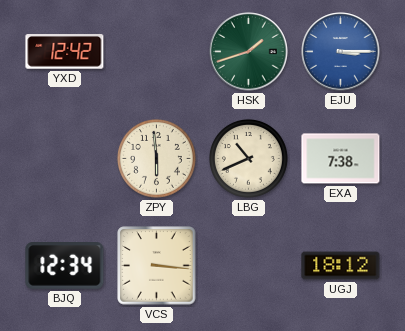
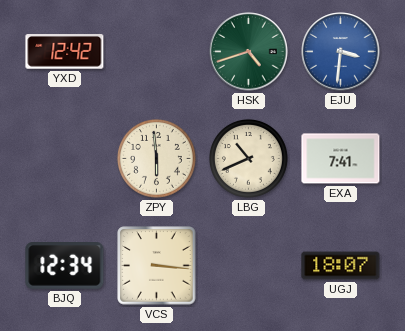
HSK: 1:42 -> 4:42 (249, 52)
EJU: 3:15 -> 3:31 (341, 52)
EXA: 7:38 -> 7:41 (341, 159)
UGJ: 18:12 -> 18:07 (341, 266)
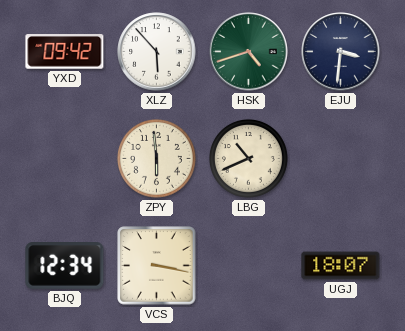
YXD: 12:42 -> 09:42 (65, 52)
XLZ: none -> 5:53 (157, 52)
EJU dial: blue -> navy (341, 52)
EXA: 7:41 -> none (341, 159)
VCS: 3:16 -> 3:17 (157, 266)
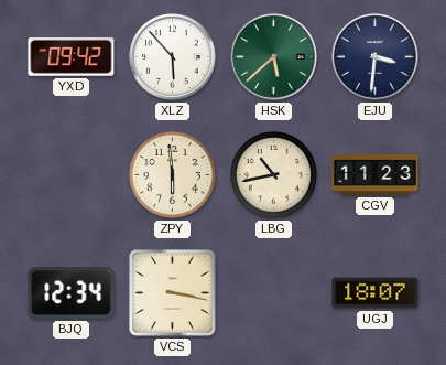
HSK: 4:42 -> 5:38 (274, 57)
LBG: 10:41 -> 10:43 (273, 174)
CGV: none -> 11:23 (376, 174)
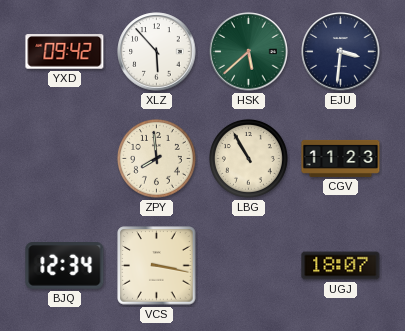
ZPY: 5:59 -> 7:59 (156, 158)
LBG: 10:43 -> 10:55 (248, 158)
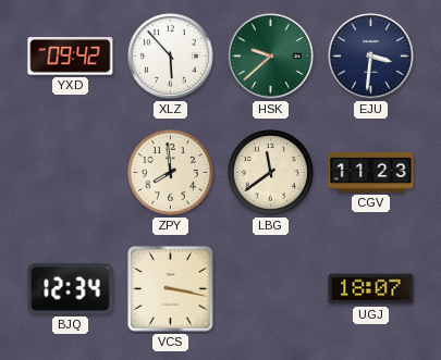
HSK: 5:38 -> 9:38 (271, 57)
LBG: 10:55 -> 11:39 (270, 172)
